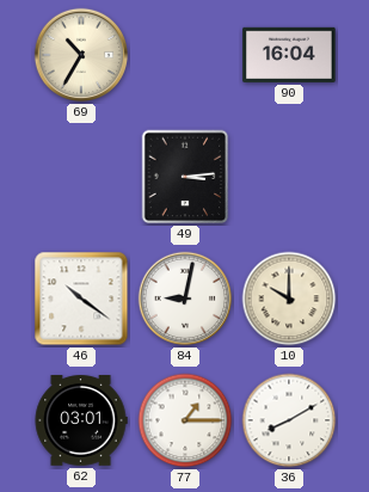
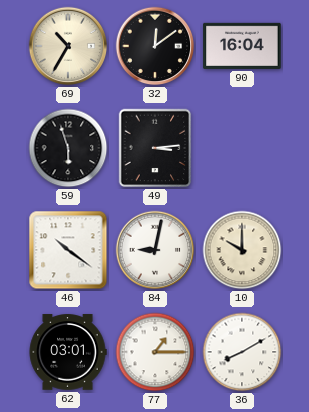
32: none -> 12:09 (155, 46)
59: none -> 5:57 (68, 148)
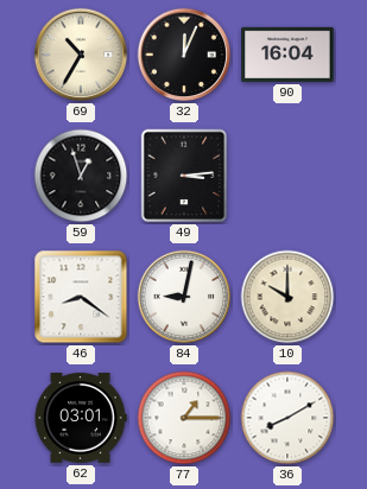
32: 12:09 -> 12:04 (184, 55)
59: 5:57 -> 12:57 (81, 176)
46: 10:21 -> 8:21 (81, 297)
